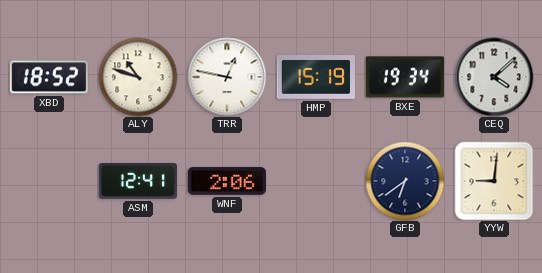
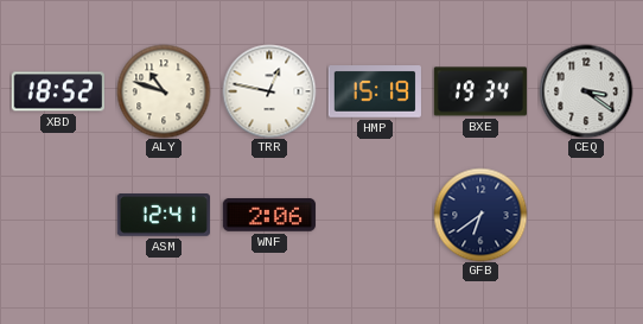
CEQ: 4:08 -> 3:21 (586, 91)
YYW: 9:01 -> none (494, 181)
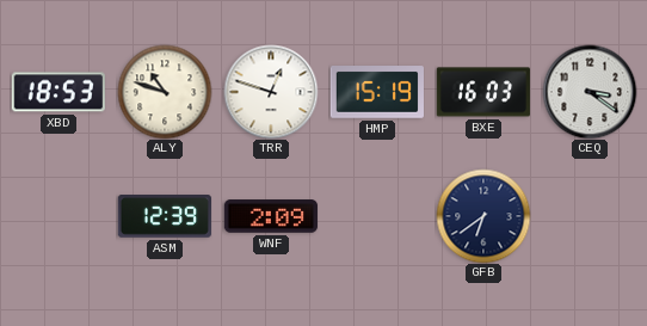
XBD: 18:52 -> 18:53 (58, 92)
TRR: 12:47 -> 12:48 (271, 92)
BXE: 19:34 -> 16:03 (482, 92)
ASM: 12:41 -> 12:39 (165, 216)
WNF: 2:06 -> 2:09 (271, 216)
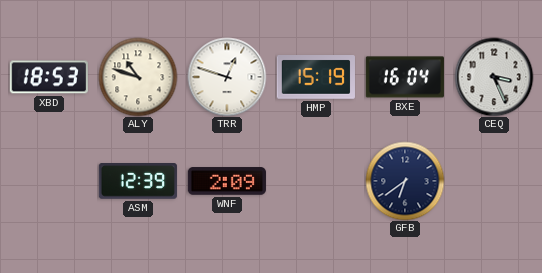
BXE: 16:03 -> 16:04 (404, 77)
CEQ: 3:21 -> 3:26 (494, 77)
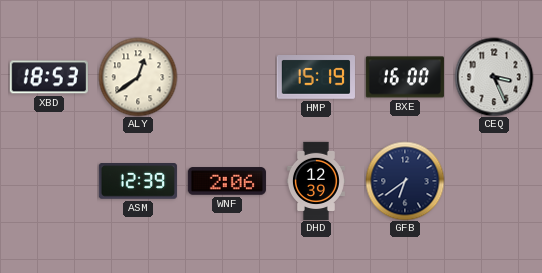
ALY: 10:48 -> 12:39 (138, 77)
TRR: 12:48 -> none (227, 77)
BXE: 16:04 -> 16:00 (404, 77)
WNF: 2:09 -> 2:06 (227, 181)
DHD: none -> 12:39 (316, 180)
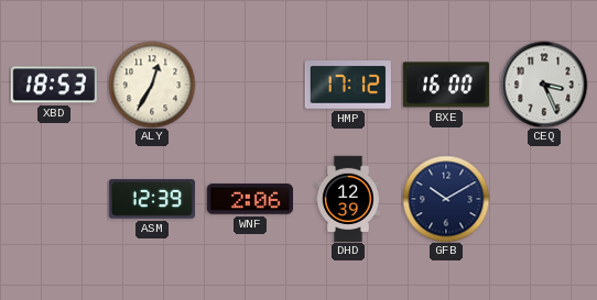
ALY: 12:39 -> 12:35 (152, 85)
HMP: 15:19 -> 17:12 (347, 85)
GFB: 6:39 -> 10:10 (446, 199)
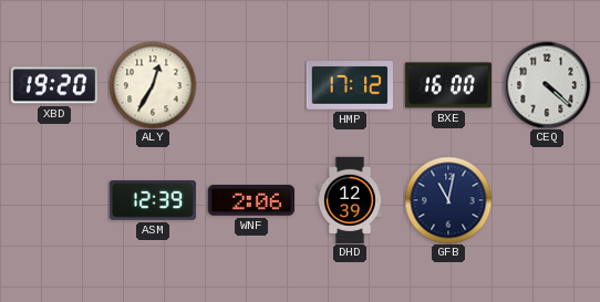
XBD: 18:53 -> 19:20 (54, 85)
CEQ: 3:26 -> 4:22 (547, 85)
GFB: 10:10 -> 11:02 (448, 200)
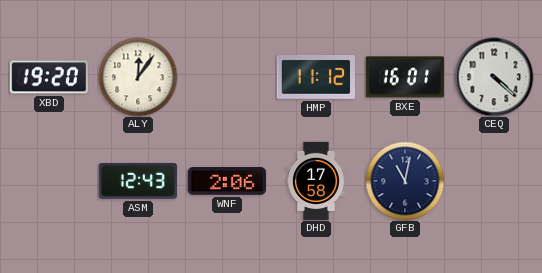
ALY: 12:35 -> 12:06 (138, 77)
HMP: 17:12 -> 11:12 (315, 77)
BXE: 16:00 -> 16:01 (404, 77)
ASM: 12:39 -> 12:43 (138, 181)
DHD: 12:39 -> 17:58 (316, 180)
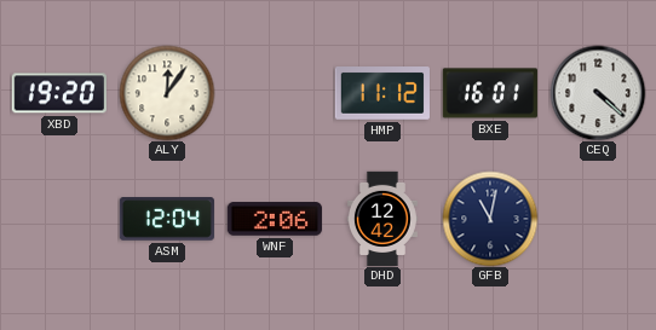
ASM: 12:43 -> 12:04 (167, 219)
DHD: 17:58 -> 12:42 (382, 218)
